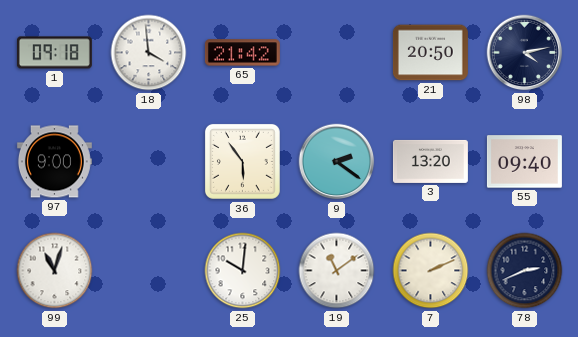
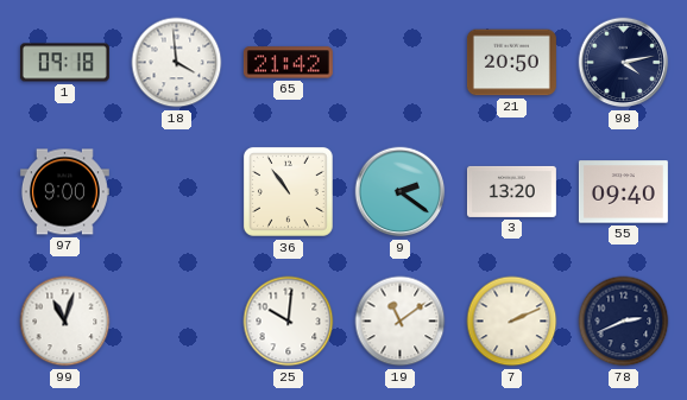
36: 5:54 -> 10:54 (288, 191)
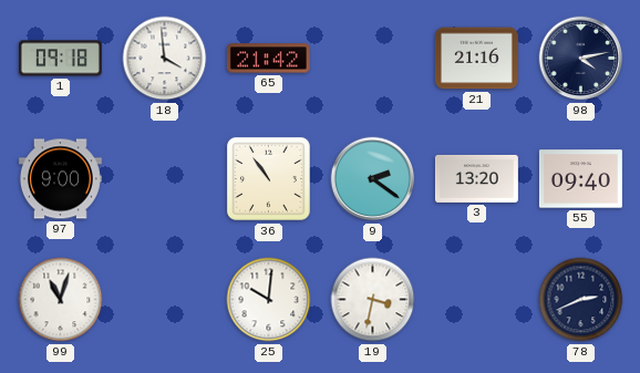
21: 20:50 -> 21:16 (476, 59)
19: 11:09 -> 3:32 (373, 300)
7: 2:11 -> none (512, 322)
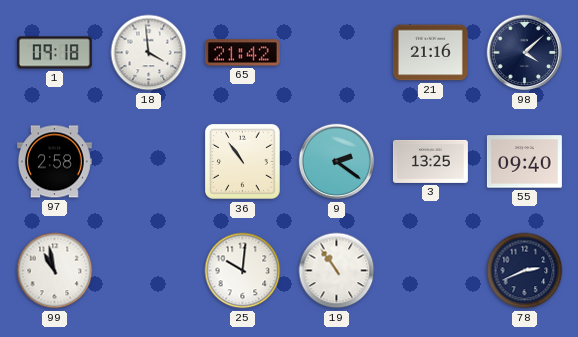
98: 4:13 -> 4:08 (525, 53)
97: 9:00 -> 2:58 (54, 162)
3: 13:20 -> 13:25 (430, 161)
99: 11:03 -> 10:58 (55, 271)
19: 3:32 -> 10:54 (337, 271)
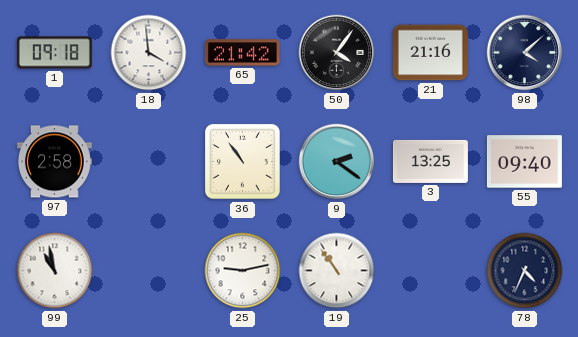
50: none -> 4:06 (337, 53)
25: 10:01 -> 9:13 (243, 271)
78: 2:41 -> 4:34 (525, 271)
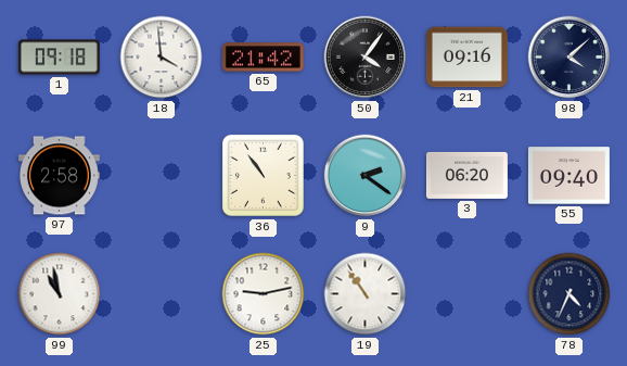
21: 21:16 -> 09:16 (466, 58)
3: 13:25 -> 06:20 (466, 175)
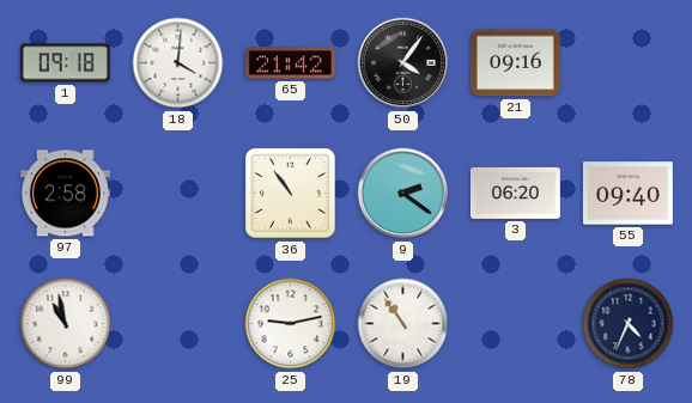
18: 3:59 -> 4:01 (178, 63)
98: 4:08 -> none (570, 58)
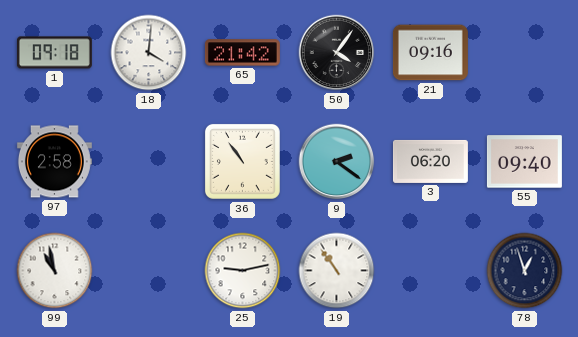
78: 4:34 -> 12:57 (525, 271)
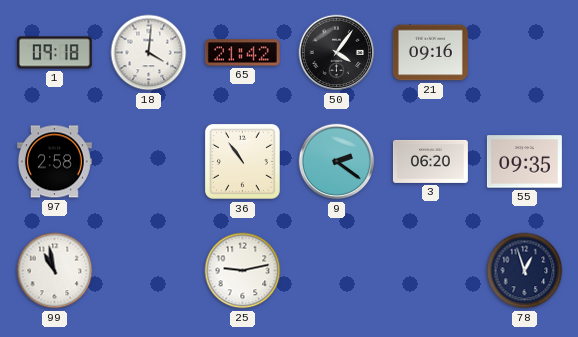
55: 09:40 -> 09:35 (524, 162)
19: 10:54 -> none (337, 271)
